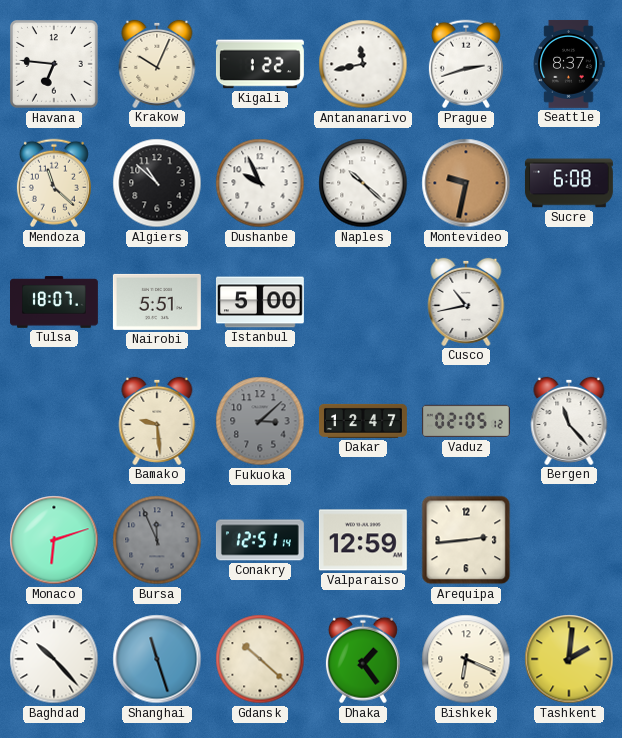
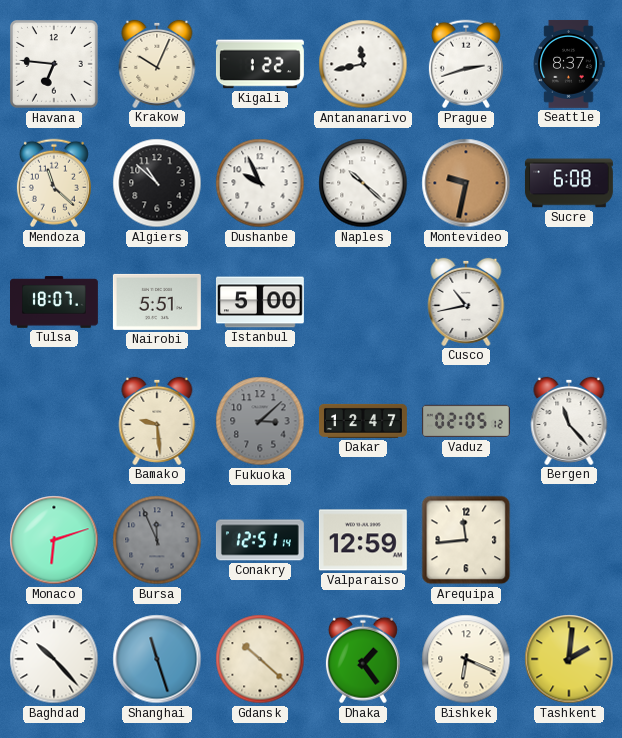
Arequipa: 2:44 -> 11:44 (466, 540)
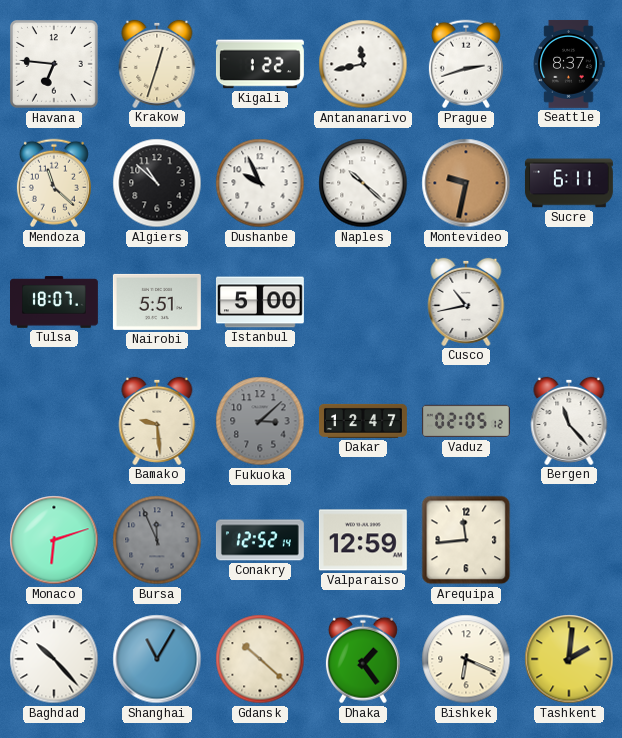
Krakow: 10:04 -> 12:33 (157, 64)
Sucre: 6:08 -> 6:11 (569, 183)
Conakry: 12:51 -> 12:52 (260, 540)
Shanghai: 11:27 -> 11:05 (157, 659)
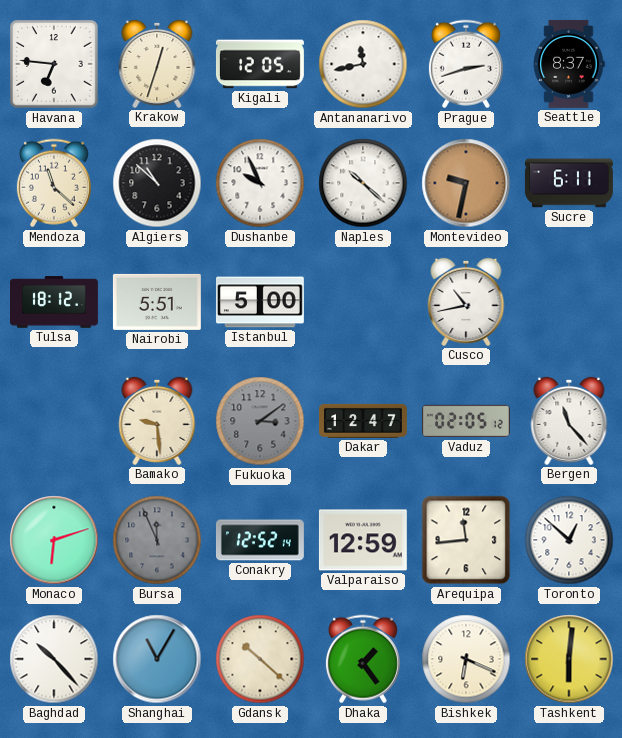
Kigali: 1:22 -> 12:05 (260, 64)
Tulsa: 18:07 -> 18:12 (55, 302)
Fukuoka: 3:08 -> 3:09 (260, 421)
Toronto: none -> 12:52 (569, 540)
Tashkent: 2:01 -> 6:01 (569, 659)
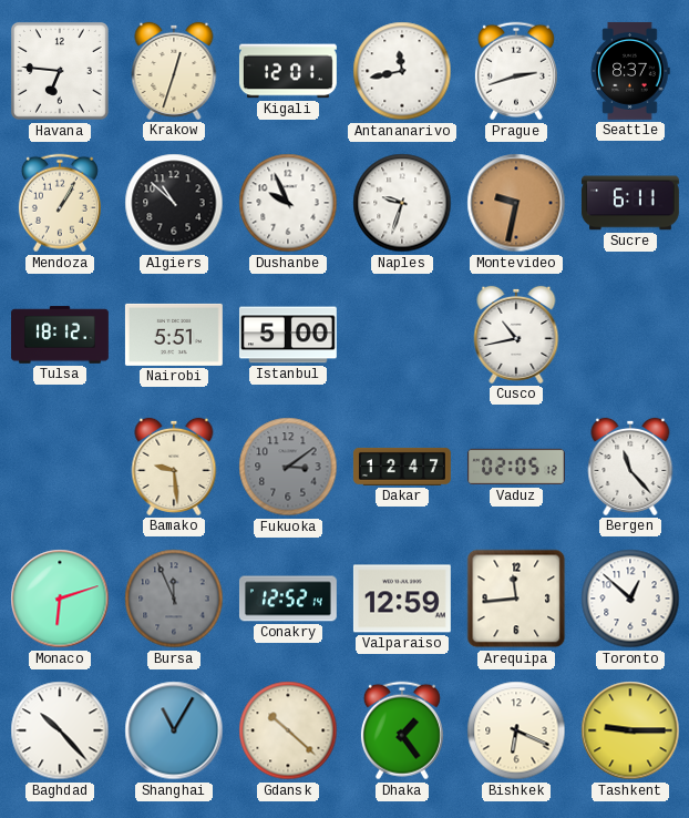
Kigali: 12:05 -> 12:01 (288, 71)
Mendoza: 11:22 -> 1:05 (60, 203)
Naples: 10:22 -> 9:33 (402, 203)
Tashkent: 6:01 -> 9:15 (630, 730)
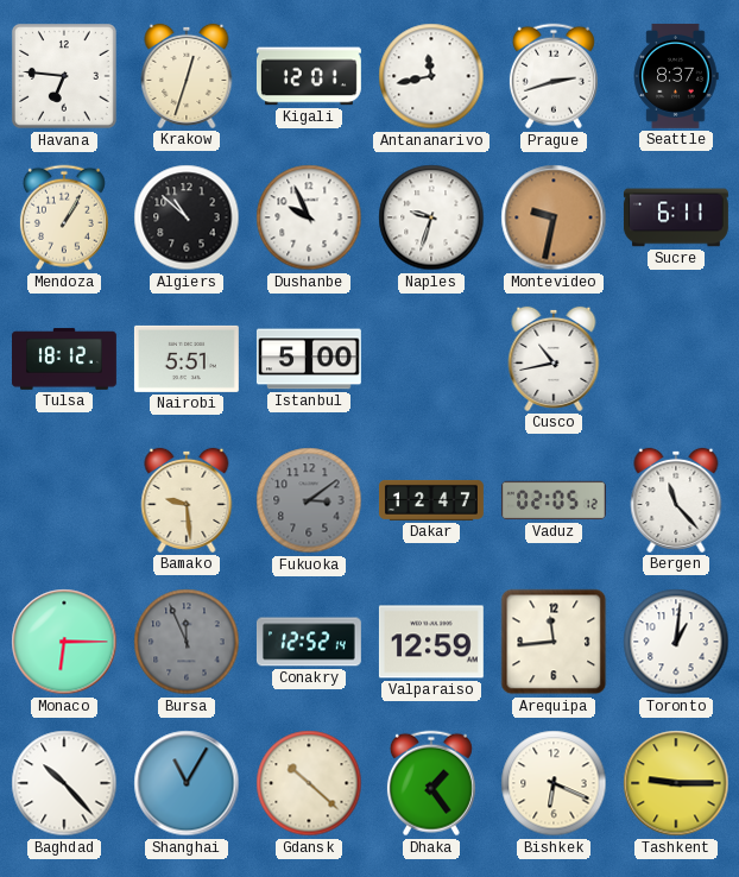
Monaco: 6:12 -> 6:15 (64, 642)
Toronto: 12:52 -> 1:01 (676, 642)
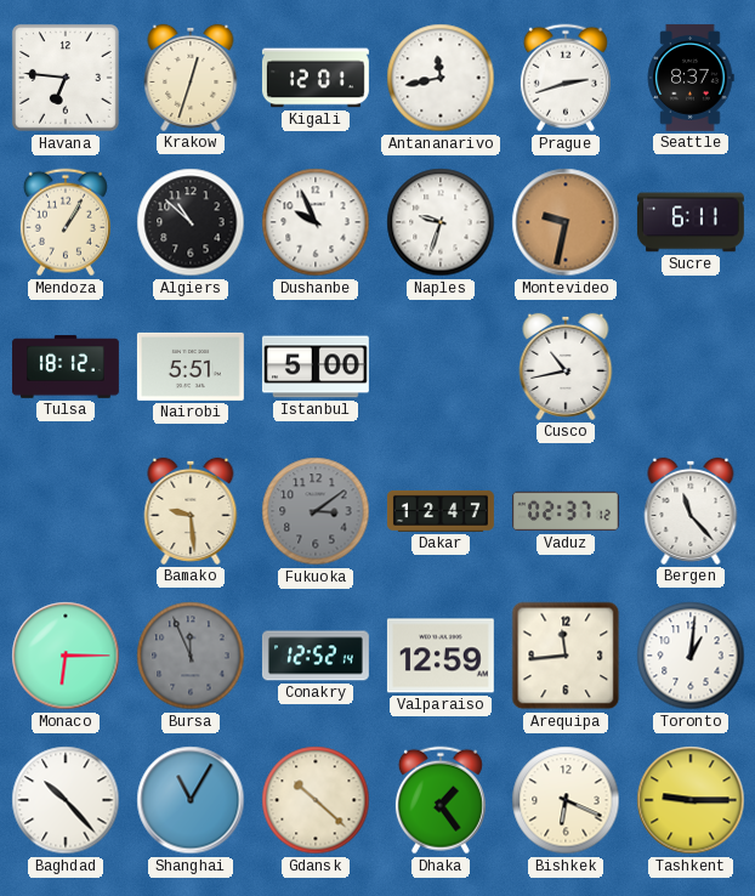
Vaduz: 02:05 -> 02:37 (566, 511)
